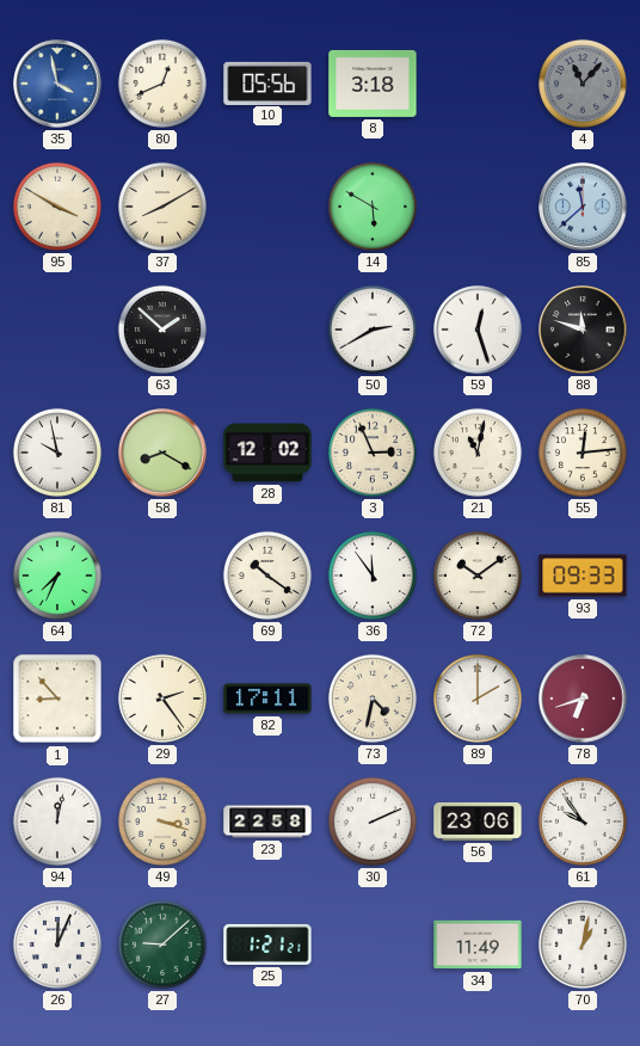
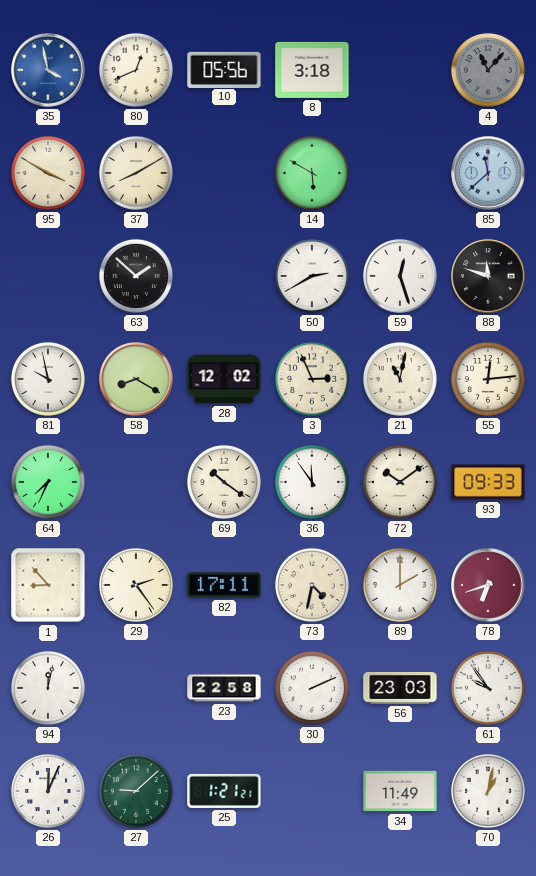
49: 3:18 -> none (162, 822)
56: 23:06 -> 23:03 (400, 688)
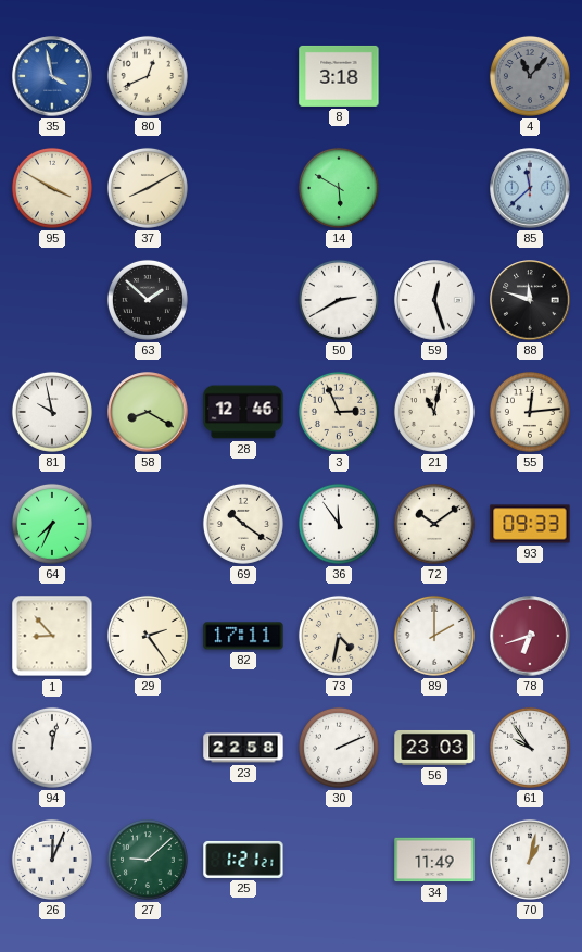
10: 05:56 -> none (224, 69)
28: 12:02 -> 12:46 (243, 412)
